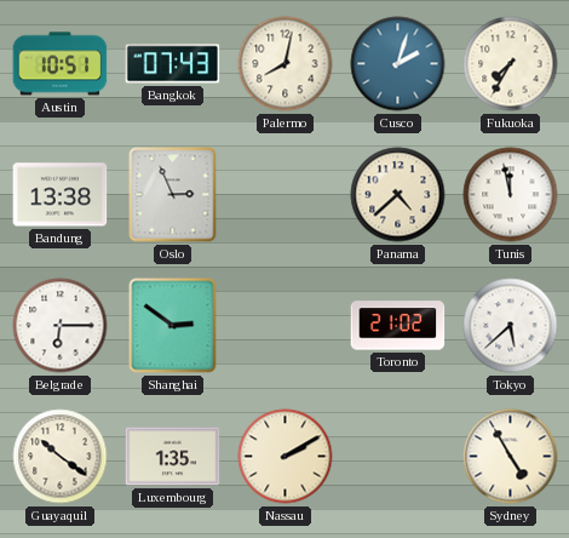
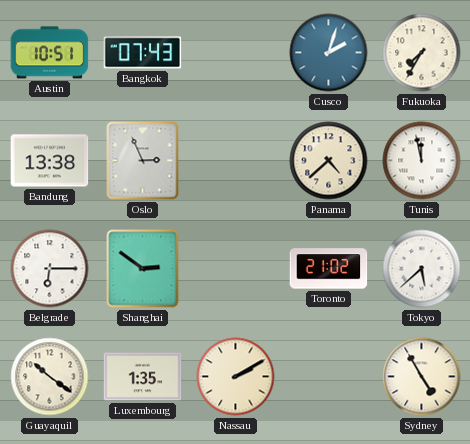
Palermo: 8:02 -> none (286, 64)
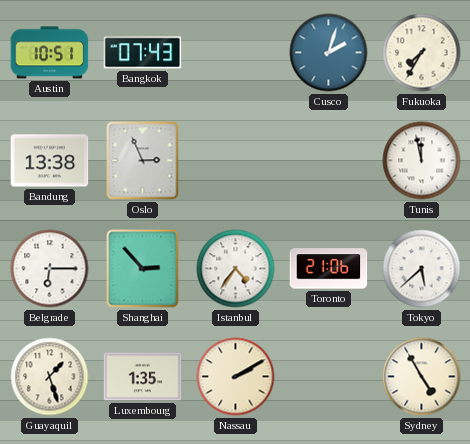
Panama: 4:38 -> none (329, 161)
Shanghai: 2:51 -> 2:53 (143, 269)
Istanbul: none -> 4:36 (236, 269)
Toronto: 21:02 -> 21:06 (329, 269)
Guayaquil: 10:21 -> 1:27 (50, 377)
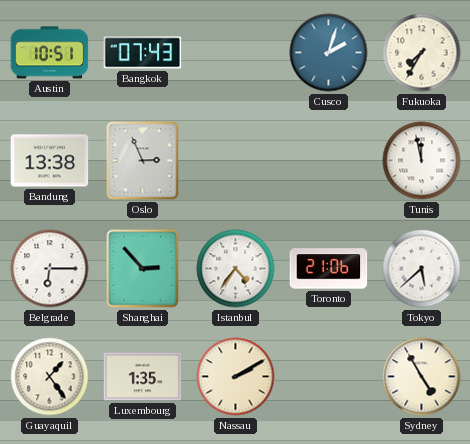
Guayaquil: 1:27 -> 1:24 (50, 377)
